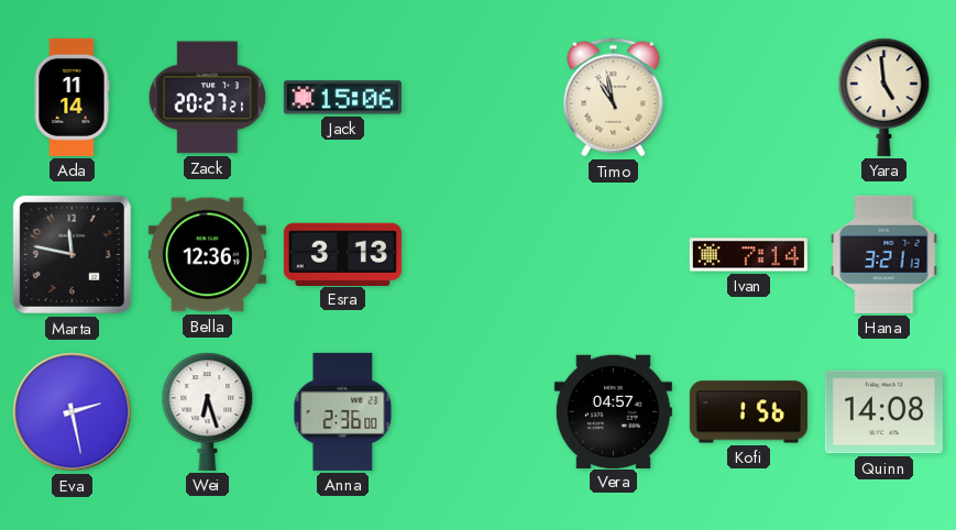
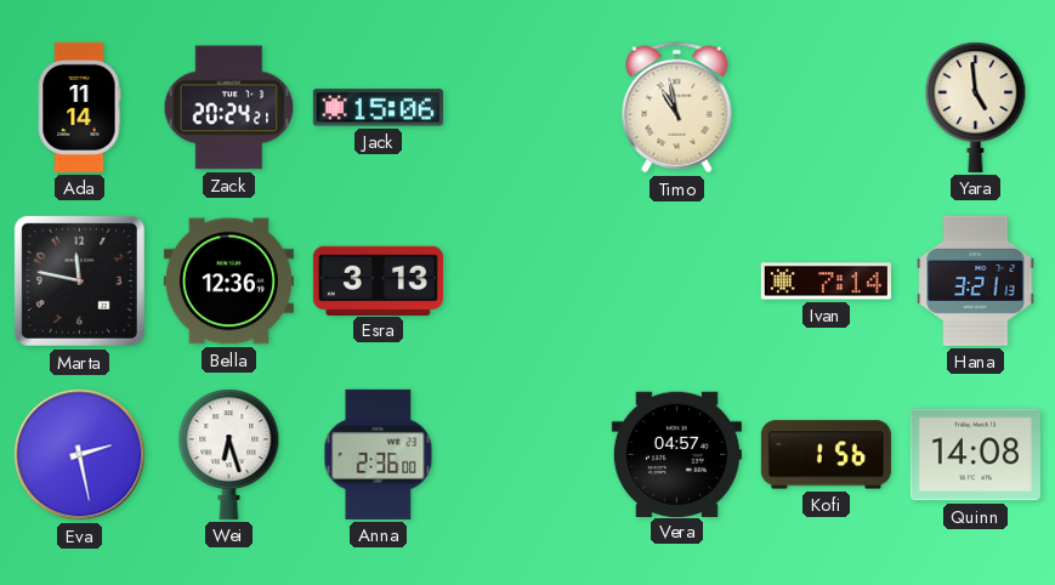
Zack: 20:27 -> 20:24 (229, 108)
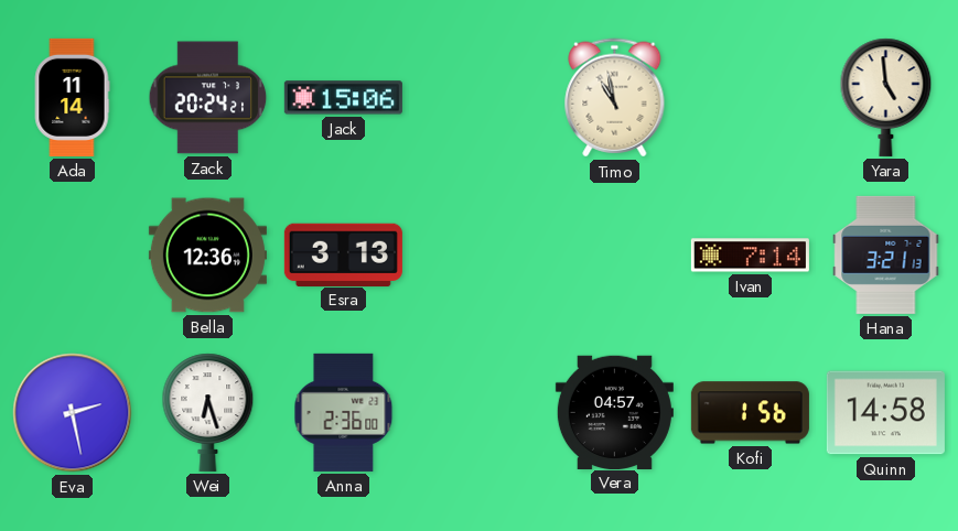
Marta: 11:47 -> none (79, 280)
Quinn: 14:08 -> 14:58 (885, 413)
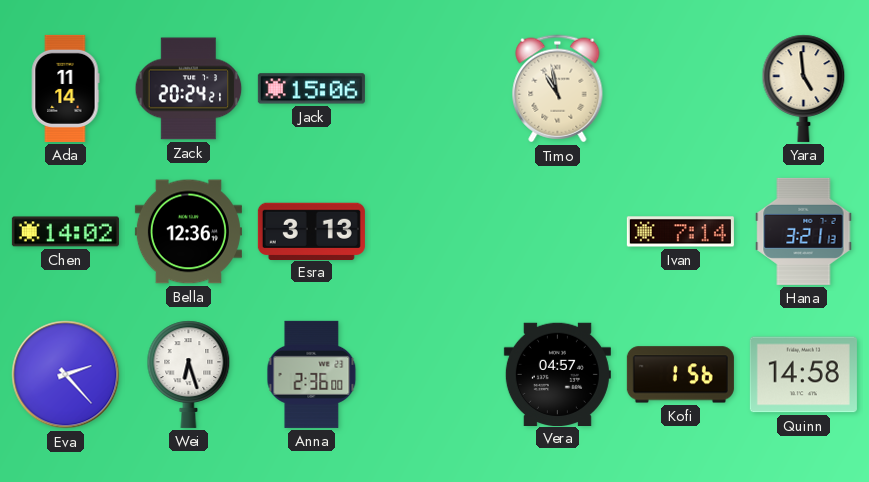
Chen: none -> 14:02 (65, 232)
Eva: 2:28 -> 2:23 (66, 375)
